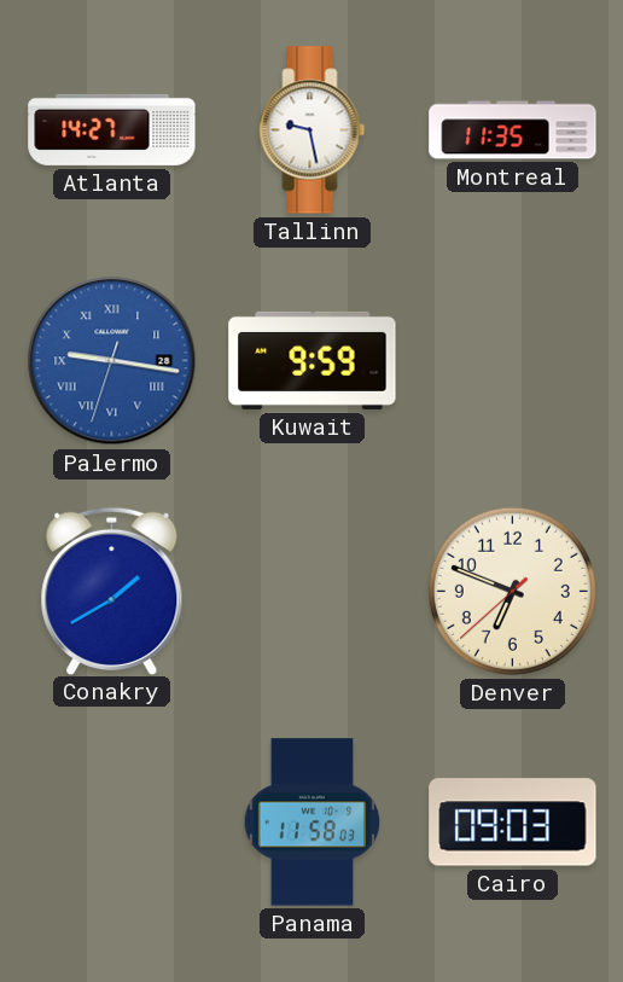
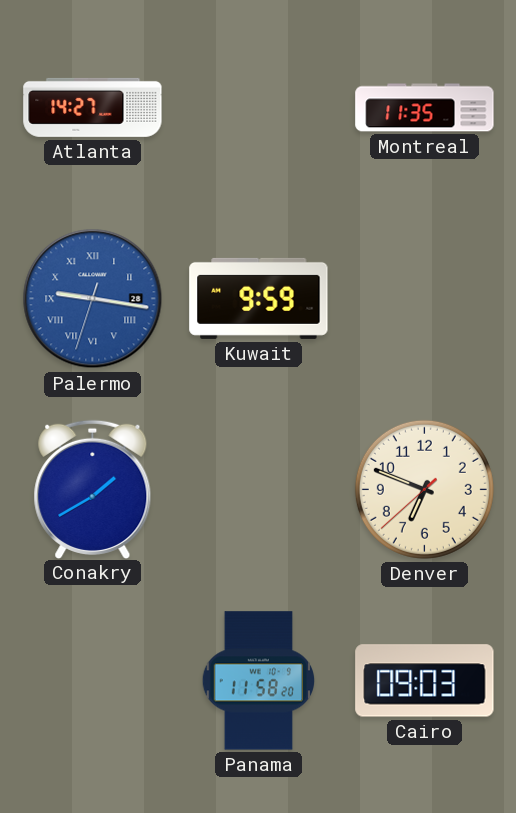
Tallinn: 9:28 -> none (313, 130)
Panama: 11:58:03 -> 11:58:20 (259, 681)
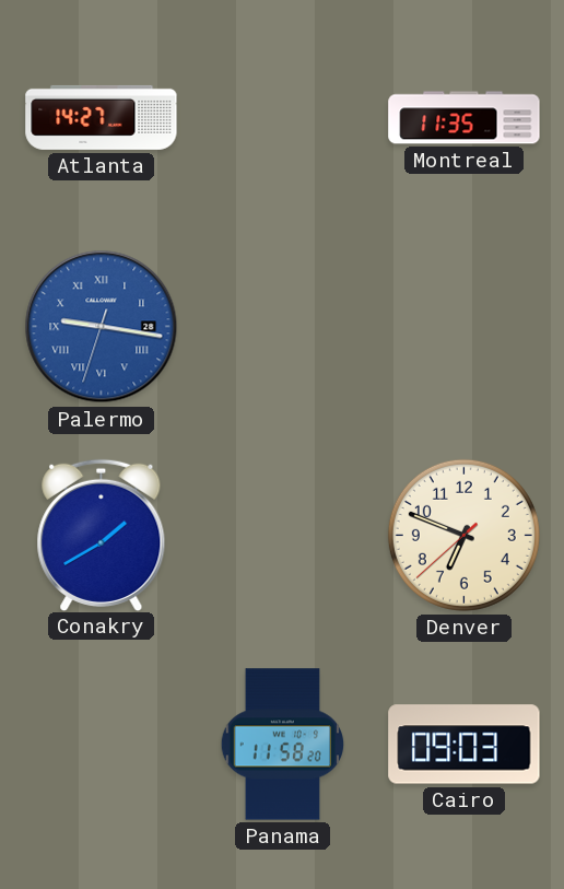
Kuwait: 9:59 -> none (259, 298)
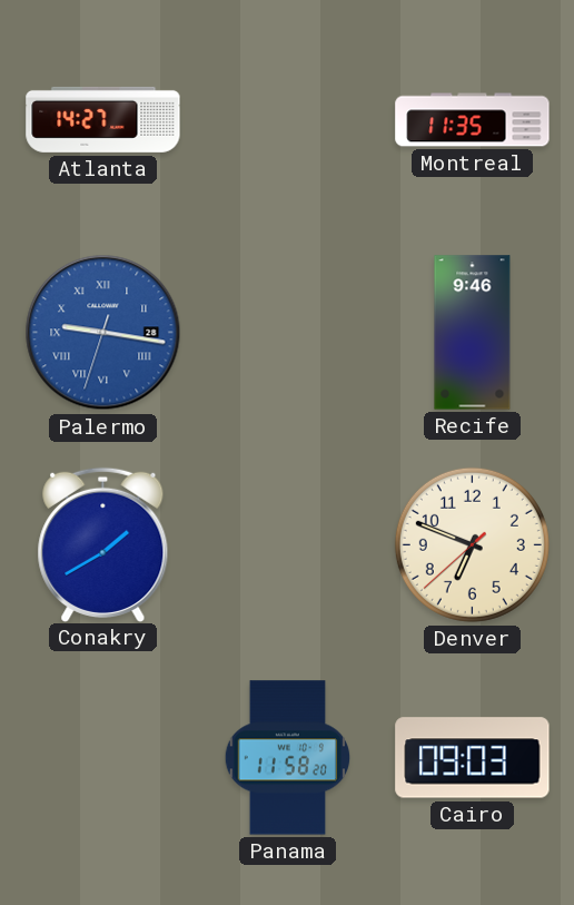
Recife: none -> 9:46 (473, 333)
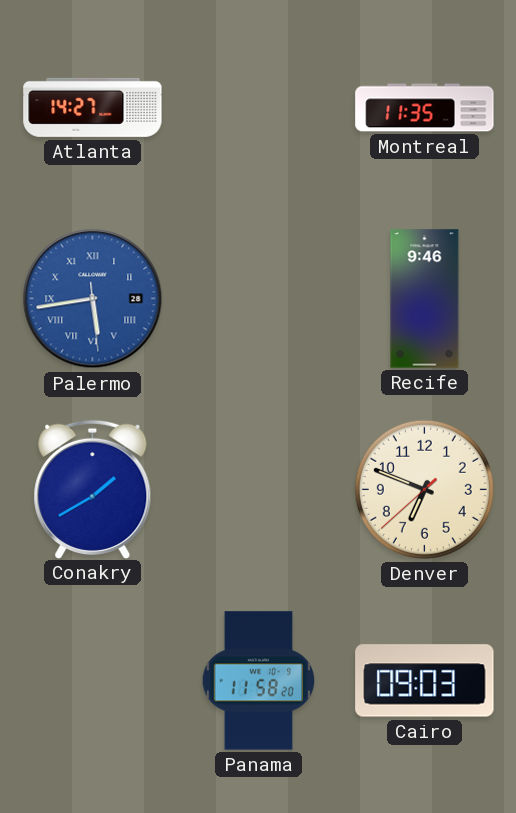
Palermo: 9:16 -> 5:43 (93, 299)
